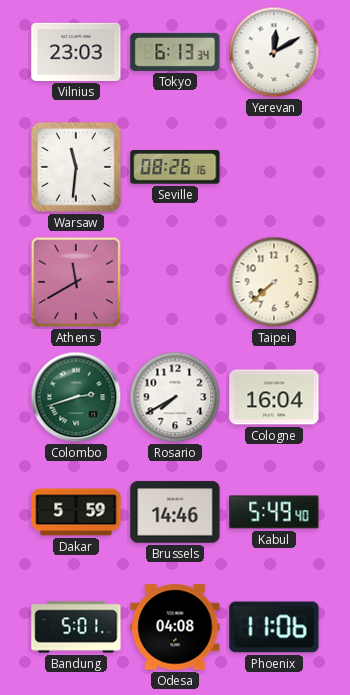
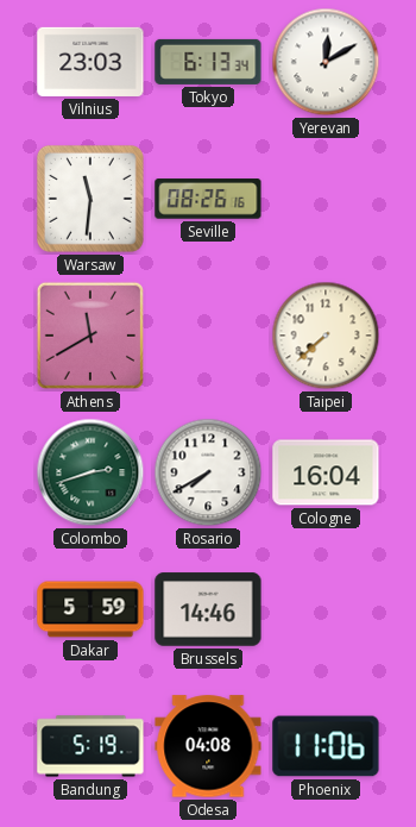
Kabul: 5:49 -> none (274, 512)
Bandung: 5:01 -> 5:19 (90, 746)
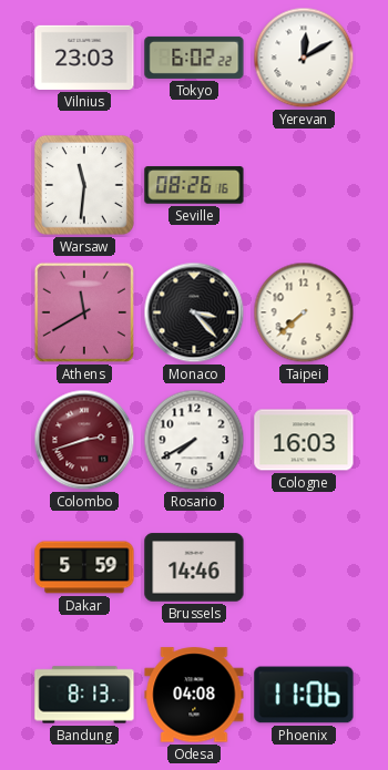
Tokyo: 6:13 -> 6:02 (194, 58)
Monaco: none -> 3:23 (194, 312)
Colombo dial: green -> burgundy (84, 440)
Cologne: 16:04 -> 16:03 (304, 440)
Bandung: 5:19 -> 8:13 (84, 695)
